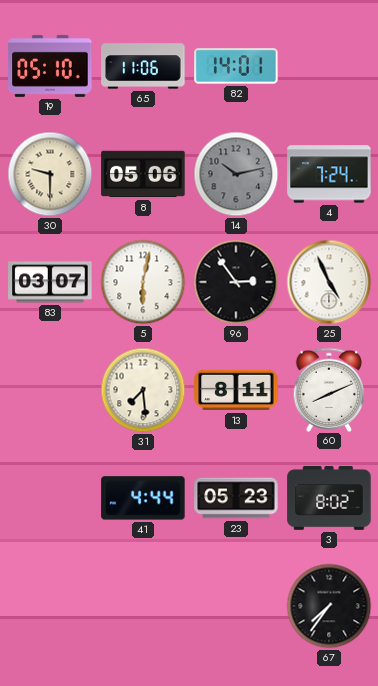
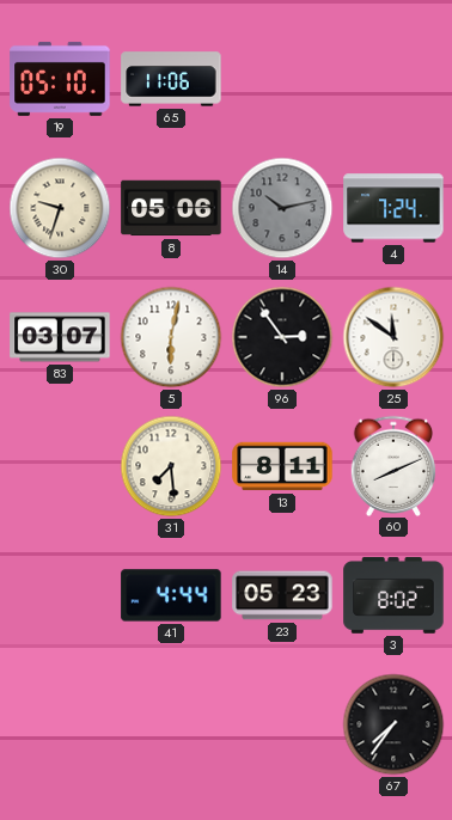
82: 14:01 -> none (236, 66)
30: 9:30 -> 9:33 (60, 208)
25: 4:56 -> 11:51 (393, 337)
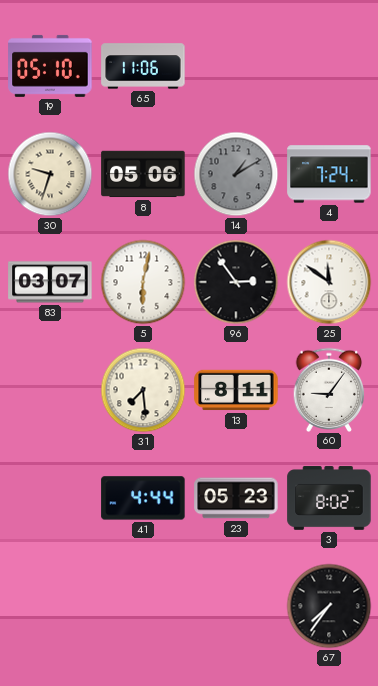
14: 10:13 -> 1:10 (236, 174)
60: 8:11 -> 9:06 (329, 389)
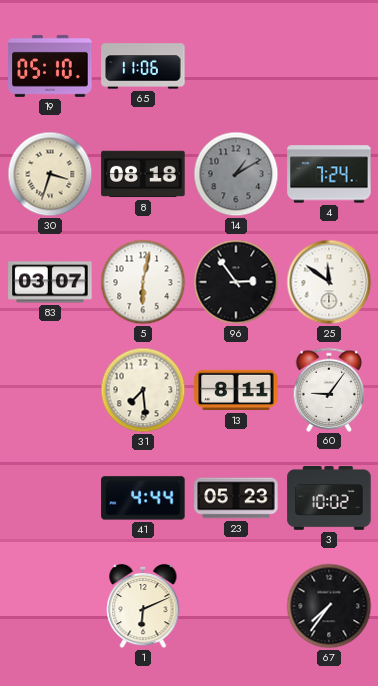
30: 9:33 -> 3:33 (50, 174)
8: 05:06 -> 08:18 (143, 174)
3: 8:02 -> 10:02 (329, 498)
1: none -> 6:11 (143, 606)
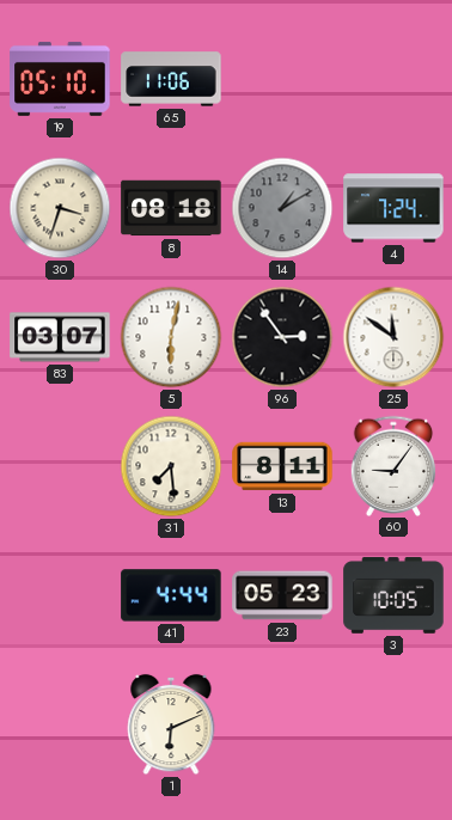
3: 10:02 -> 10:05 (393, 595)
67: 7:36 -> none (329, 606)
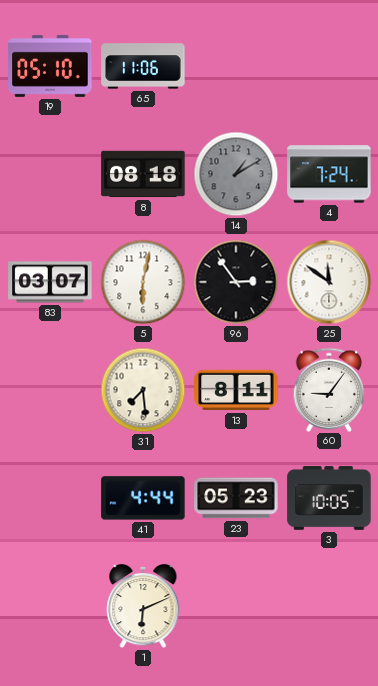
30: 3:33 -> none (60, 208)
